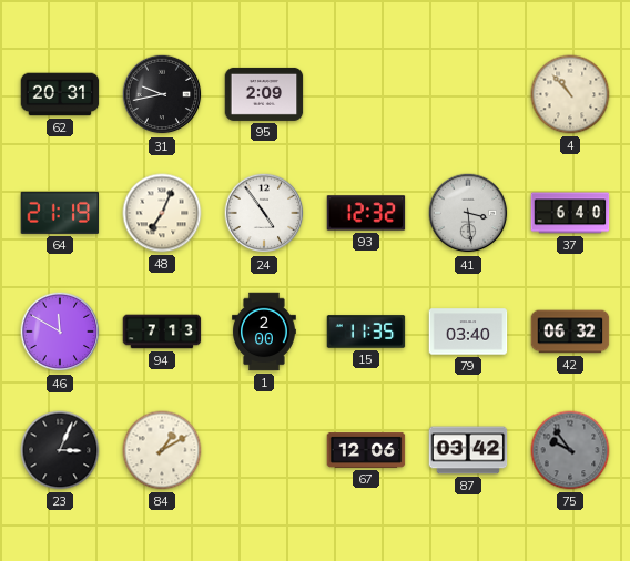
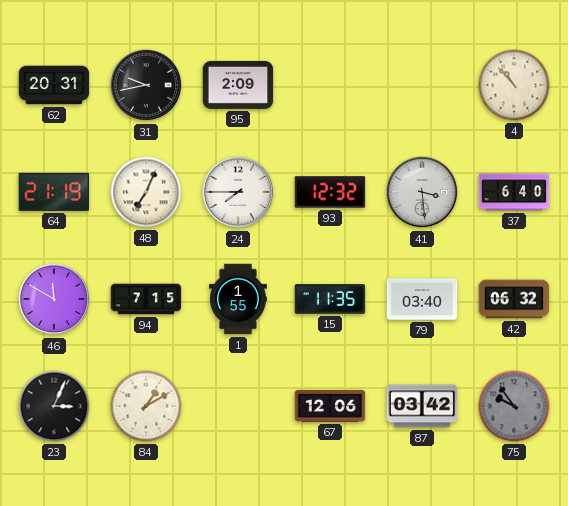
24: 4:54 -> 7:45 (238, 192)
94: 7:13 -> 7:15 (146, 299)
1: 2:00 -> 1:55 (238, 299)
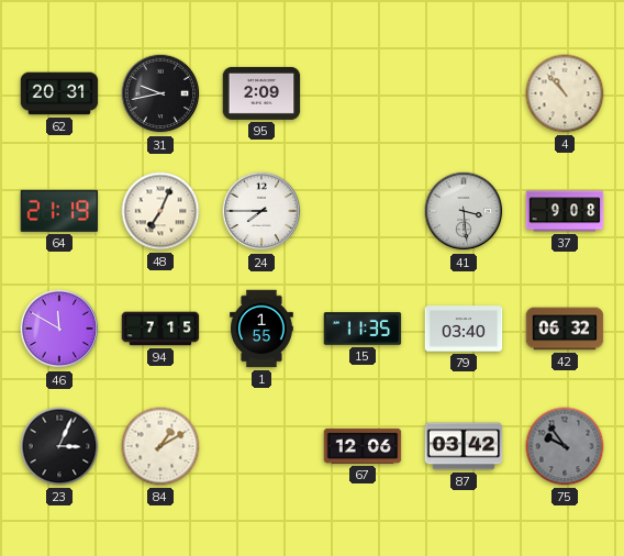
93: 12:32 -> none (330, 192)
37: 6:40 -> 9:08 (565, 211)
